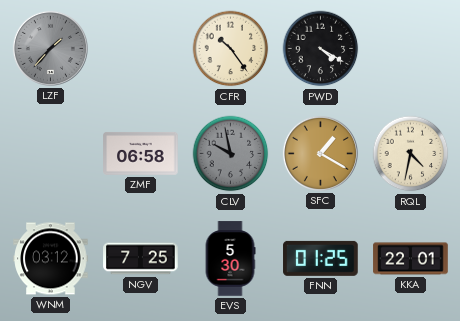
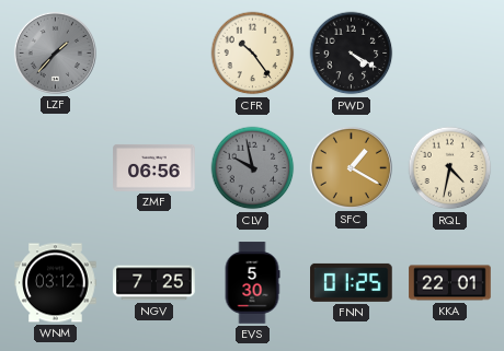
ZMF: 06:58 -> 06:56 (154, 167)
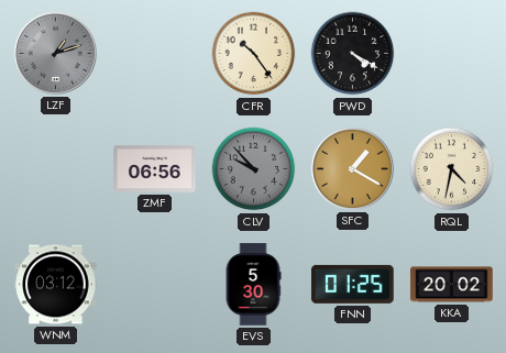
LZF: 1:37 -> 1:12 (55, 53)
CLV: 9:58 -> 9:53 (254, 169)
NGV: 7:25 -> none (154, 283)
KKA: 22:01 -> 20:02 (452, 285)
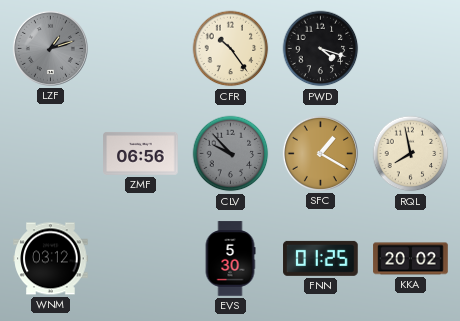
PWD: 4:20 -> 4:18 (321, 49)
RQL: 4:32 -> 7:58 (411, 154)
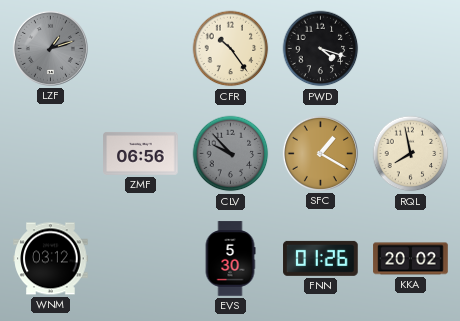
FNN: 01:25 -> 01:26 (321, 258)
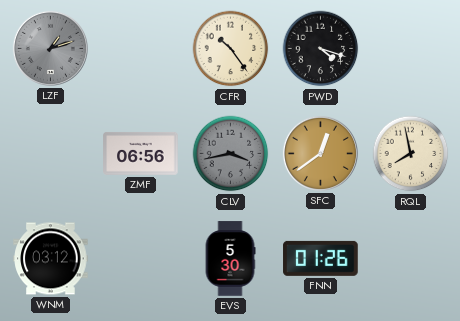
CLV: 9:53 -> 3:43 (231, 154)
SFC: 1:20 -> 12:39 (320, 153)
KKA: 20:02 -> none (411, 259)
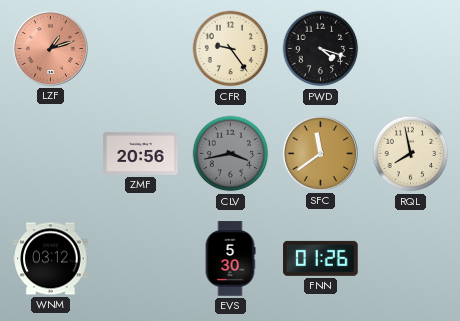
LZF dial: grey -> salmon (50, 48)
CFR: 10:24 -> 9:24 (231, 49)
ZMF: 06:56 -> 20:56 (141, 153)
SFC: 12:39 -> 11:39 (320, 153)
